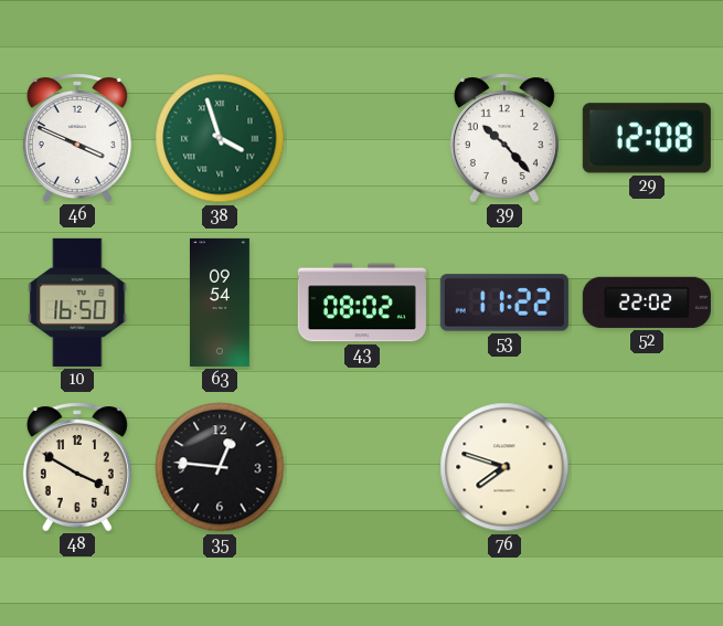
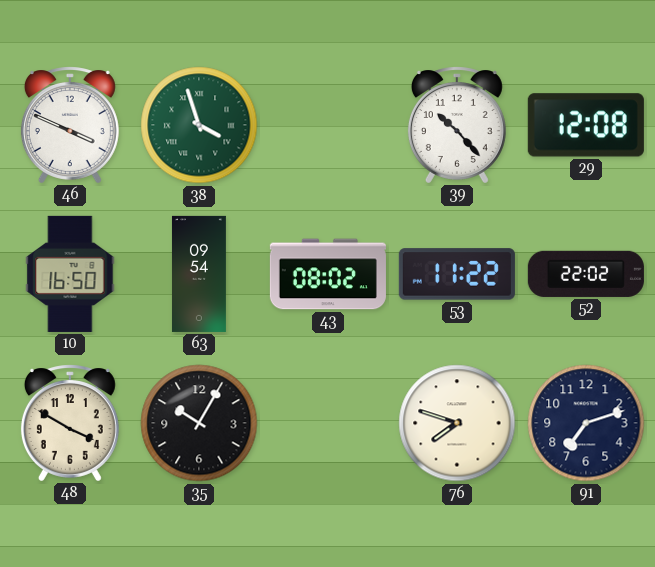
35: 12:46 -> 10:05 (199, 423)
91: none -> 7:12 (586, 423)
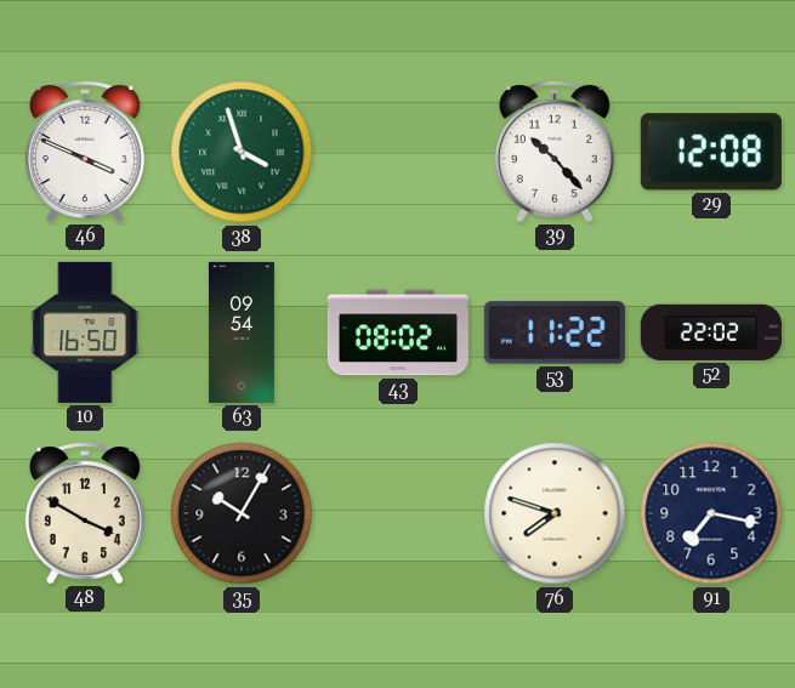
91: 7:12 -> 7:17 (711, 513)
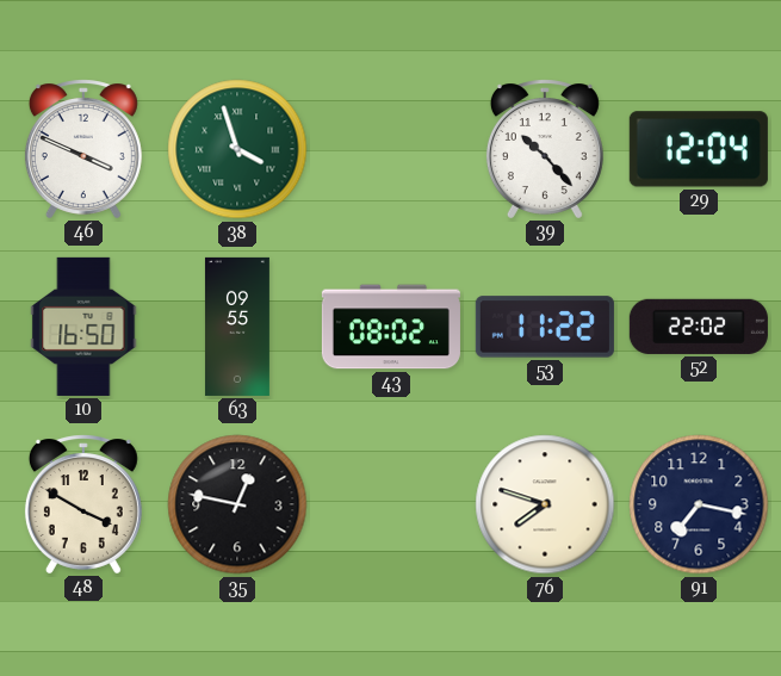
29: 12:08 -> 12:04 (699, 149)
63: 09:54 -> 09:55 (237, 327)
35: 10:05 -> 12:47 (237, 504)
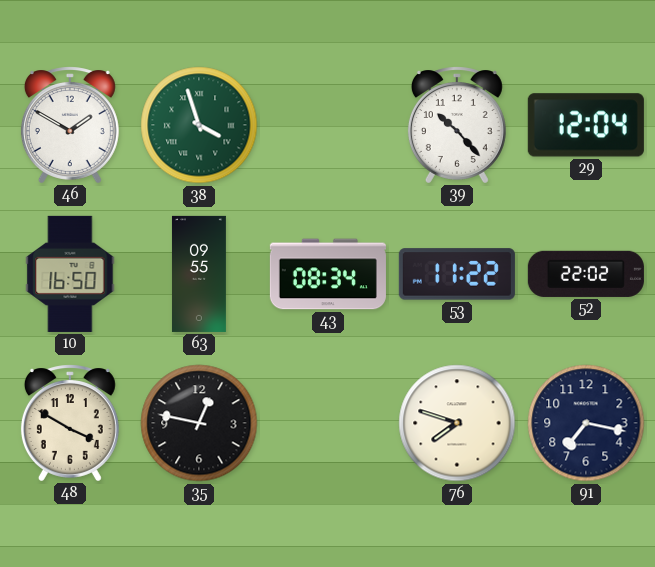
46: 3:49 -> 1:50 (70, 125)
43: 08:02 -> 08:34 (328, 274)
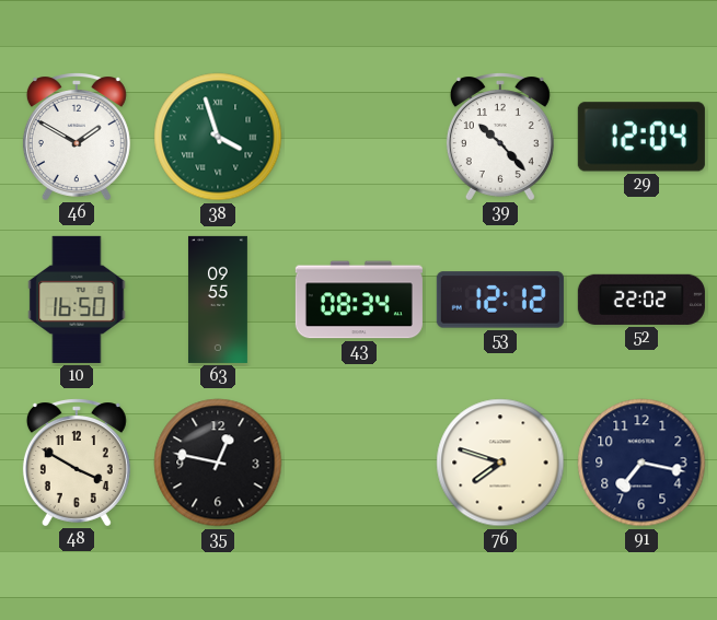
53: 11:22 -> 12:12 (500, 300)
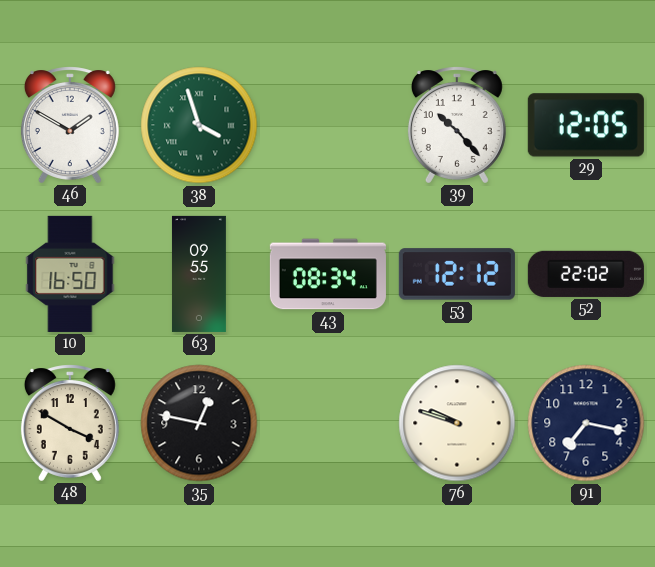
29: 12:04 -> 12:05 (586, 125)
76: 7:48 -> 9:48 (457, 423)
